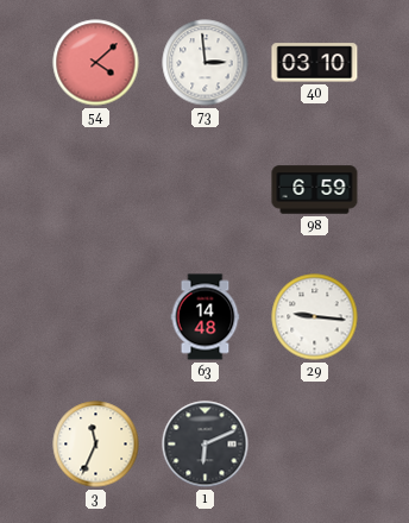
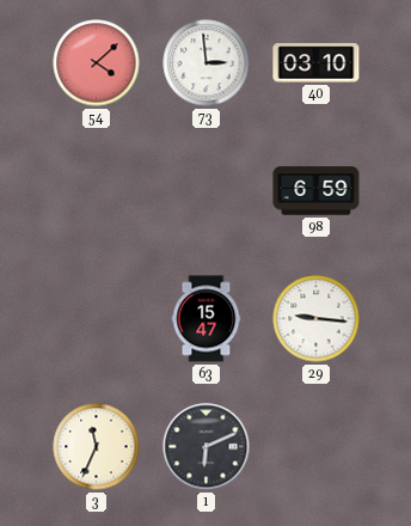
63: 14:48 -> 15:47 (207, 319)
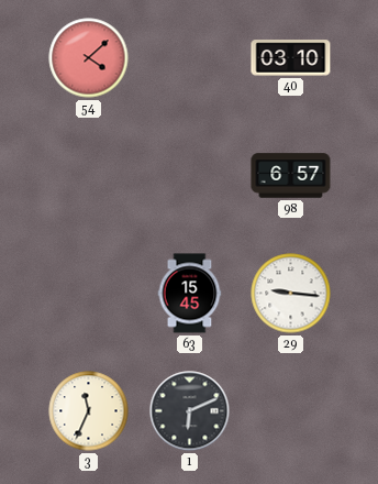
73: 2:59 -> none (207, 63)
98: 6:59 -> 6:57 (291, 176)
63: 15:47 -> 15:45 (190, 294)
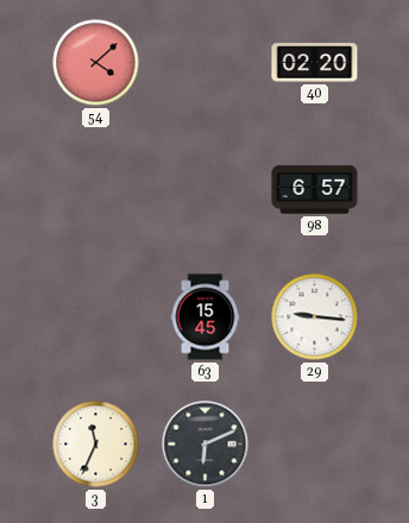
40: 03:10 -> 02:20 (315, 63)
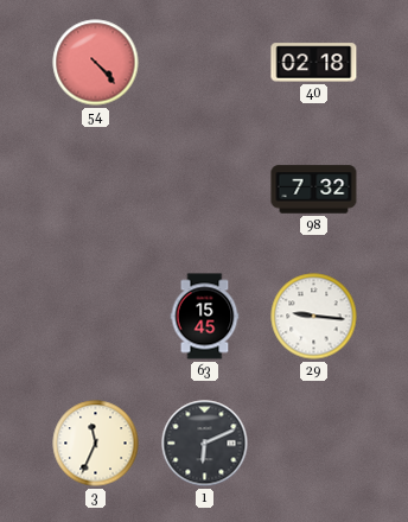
54: 4:08 -> 4:23 (96, 63)
40: 02:20 -> 02:18 (314, 63)
98: 6:57 -> 7:32 (314, 190)
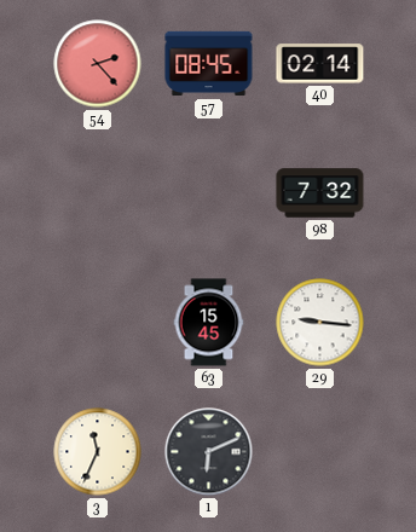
54: 4:23 -> 2:23 (98, 64)
57: none -> 08:45 (209, 64)
40: 02:18 -> 02:14 (320, 64)
